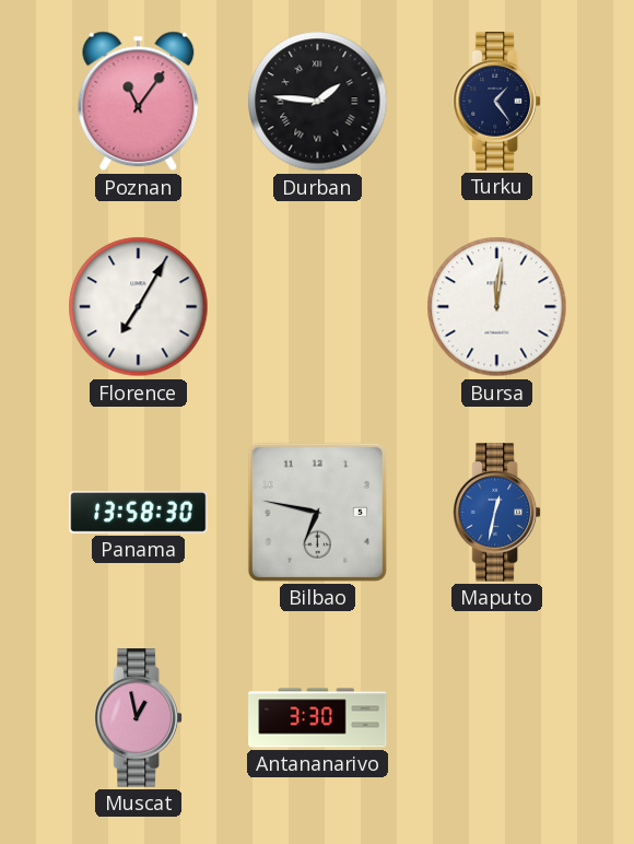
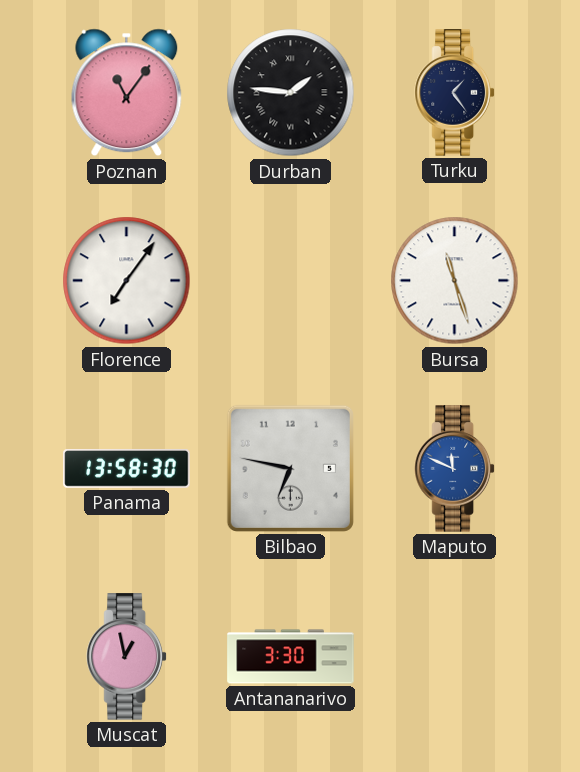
Florence: 7:05 -> 7:06 (127, 281)
Bursa: 12:01 -> 11:27 (455, 281)
Maputo: 12:32 -> 11:49 (454, 469)
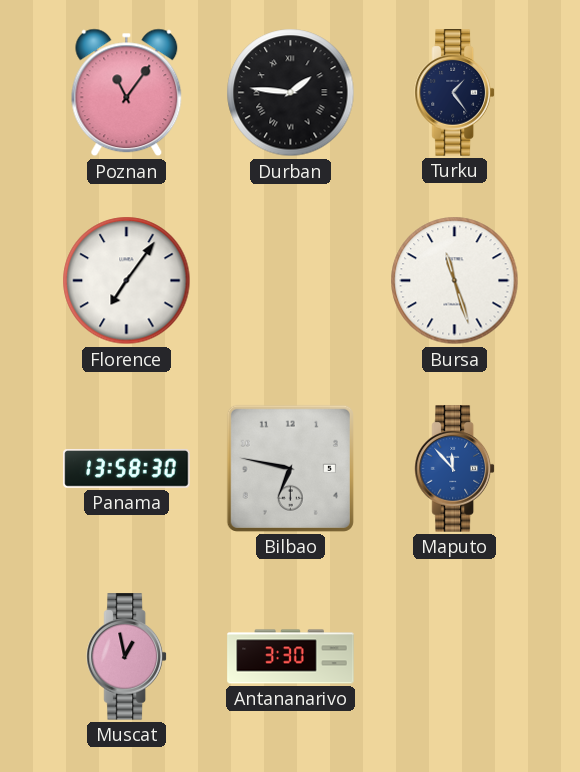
Maputo: 11:49 -> 11:53 (454, 469)
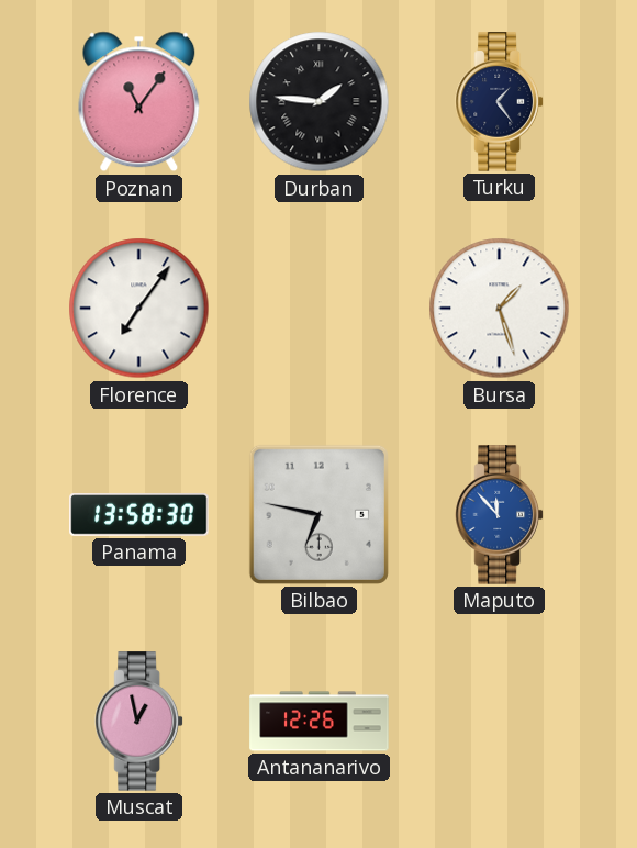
Bursa: 11:27 -> 1:27 (500, 309)
Antananarivo: 3:30 -> 12:26 (320, 722)
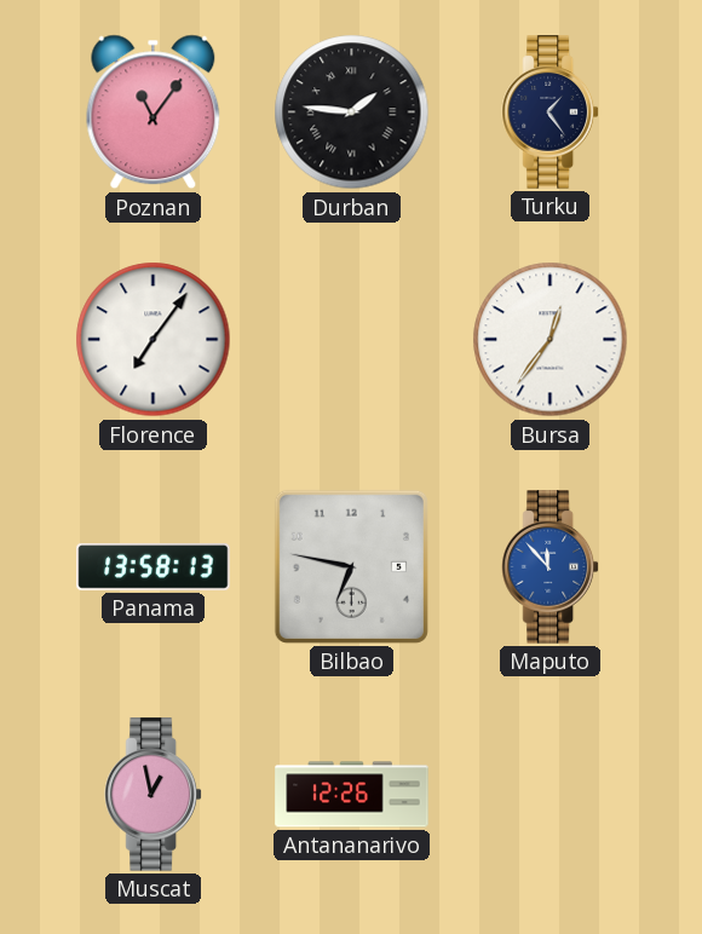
Bursa: 1:27 -> 12:36 (551, 340)
Panama: 13:58:30 -> 13:58:13 (154, 567)
